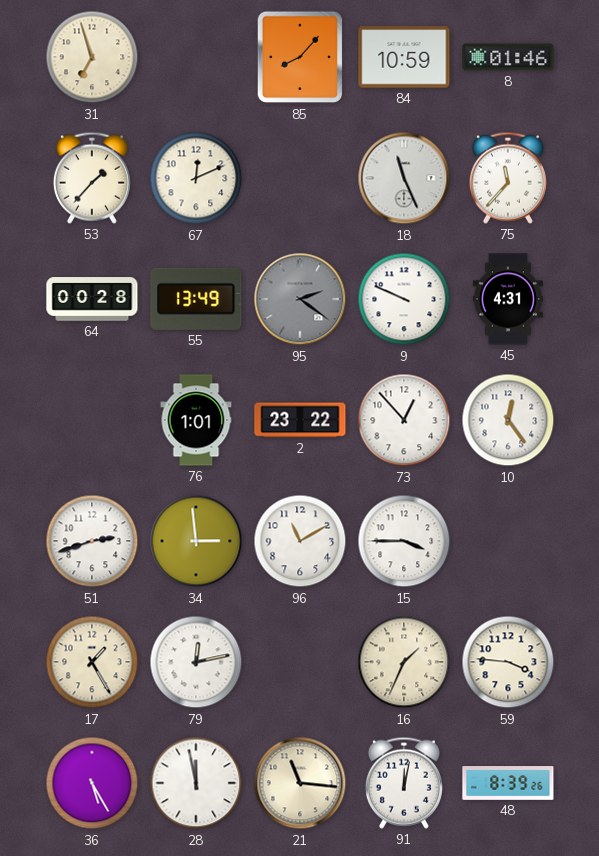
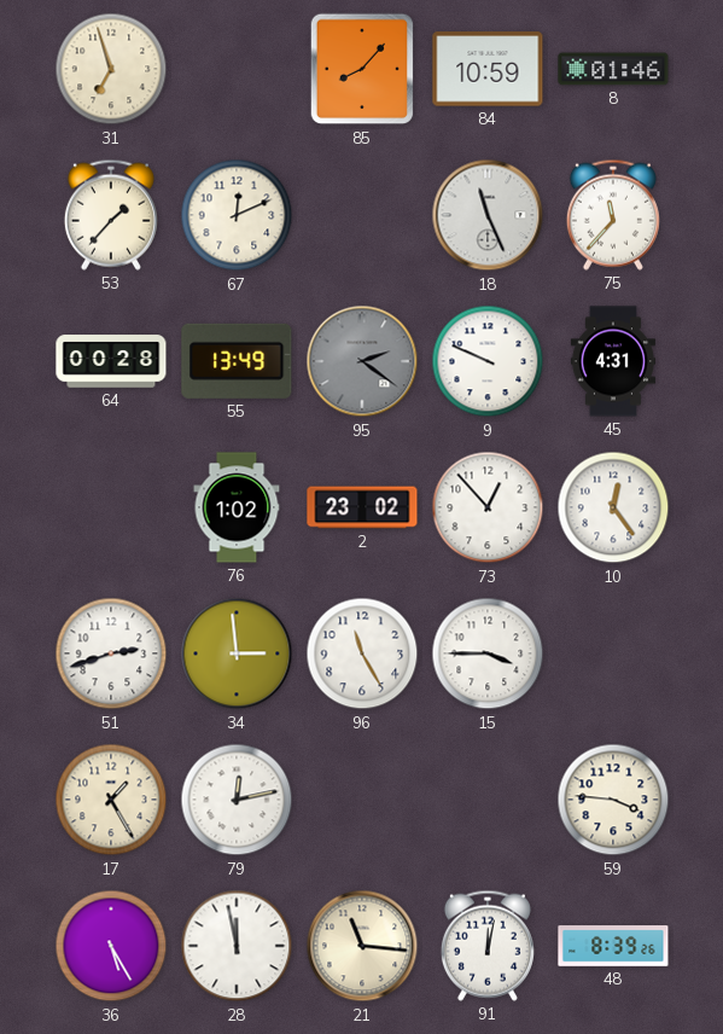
76: 1:01 -> 1:02 (237, 507)
2: 23:22 -> 23:02 (362, 507)
96: 11:10 -> 11:25 (362, 653)
16: 1:34 -> none (404, 662)
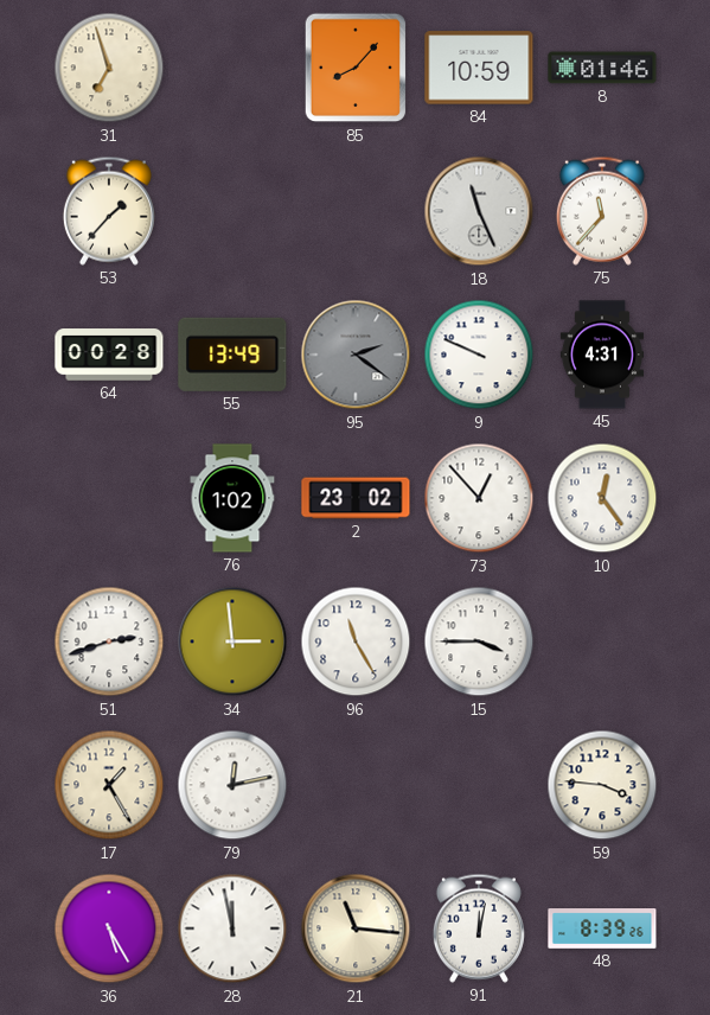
67: 12:11 -> none (237, 215)
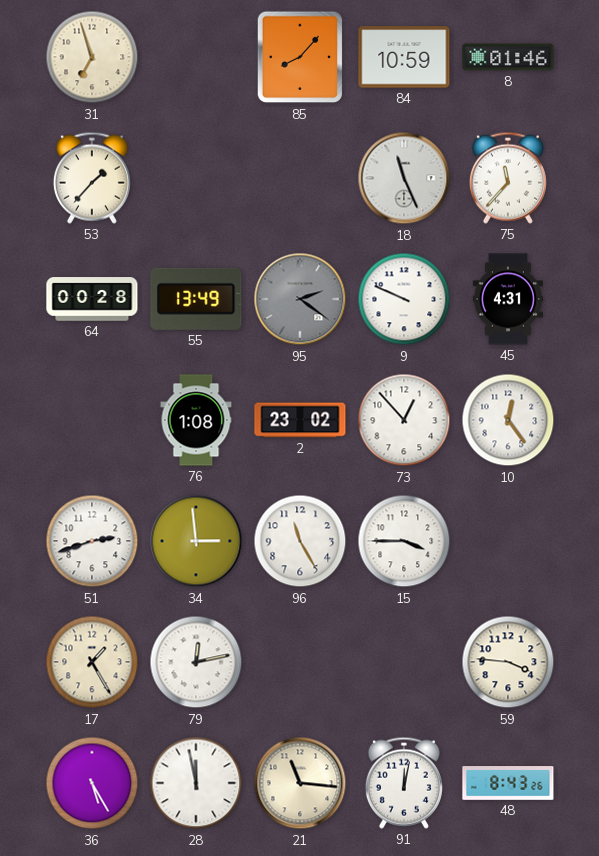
76: 1:02 -> 1:08 (196, 420)
48: 8:39 -> 8:43 (508, 783)
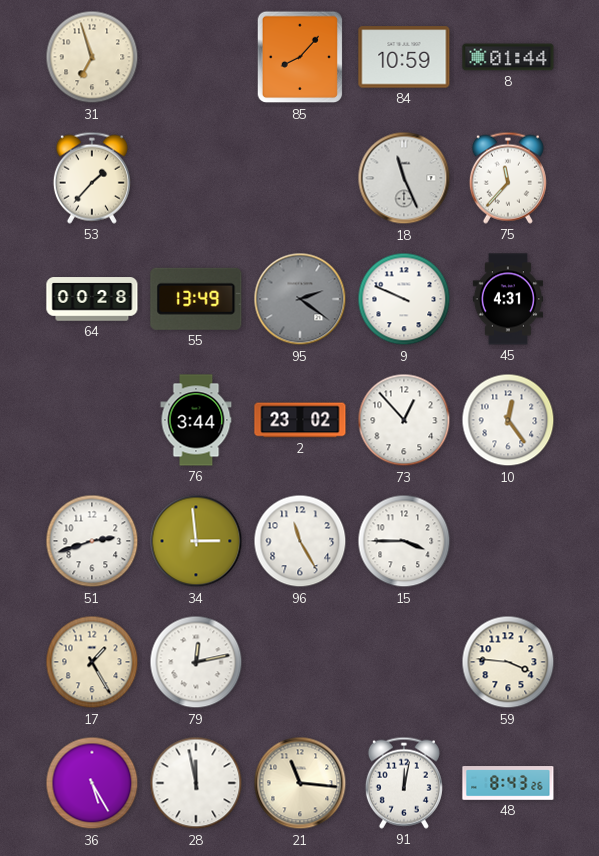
8: 01:46 -> 01:44 (508, 57)
76: 1:08 -> 3:44 (196, 420)
